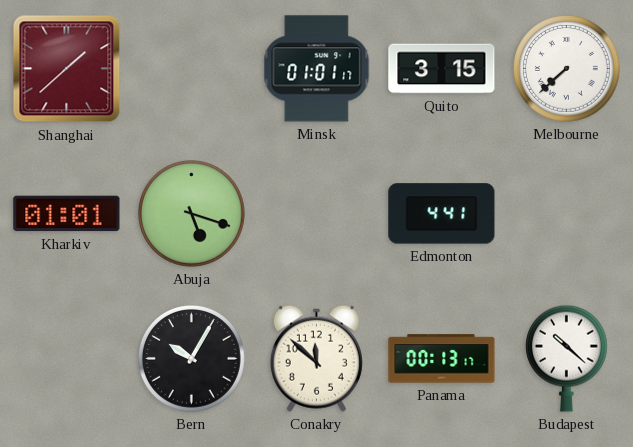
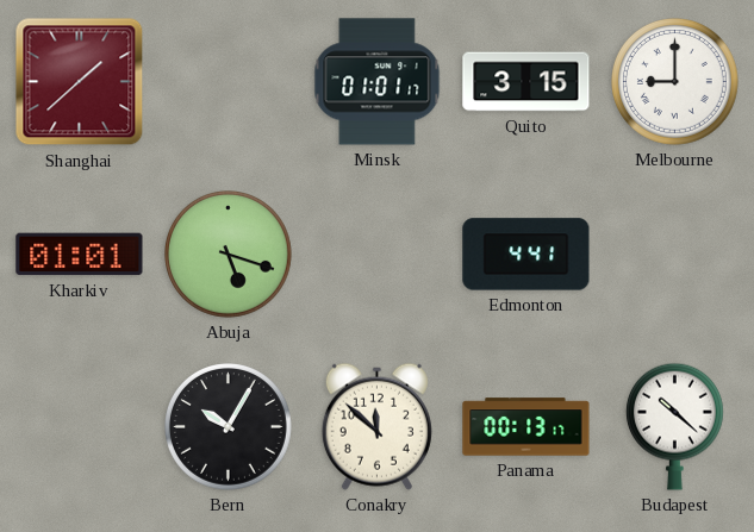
Melbourne: 7:38 -> 9:00 (675, 82)
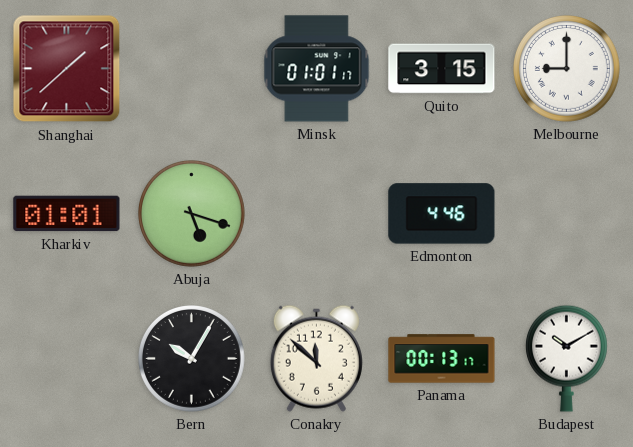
Edmonton: 4:41 -> 4:46 (442, 214)
Budapest: 10:22 -> 10:10 (566, 358)
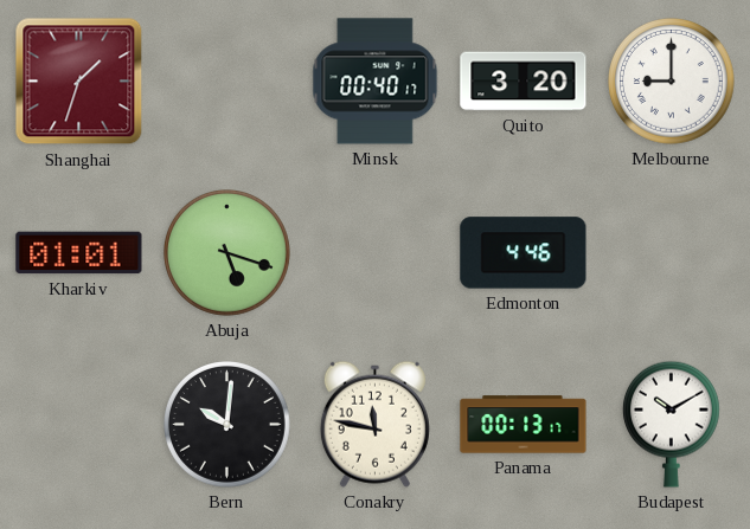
Shanghai: 1:38 -> 1:33 (79, 82)
Minsk: 01:01 -> 00:40 (376, 82)
Quito: 3:15 -> 3:20 (524, 82)
Bern: 10:05 -> 10:01 (227, 425)
Conakry: 11:52 -> 11:47 (374, 424)
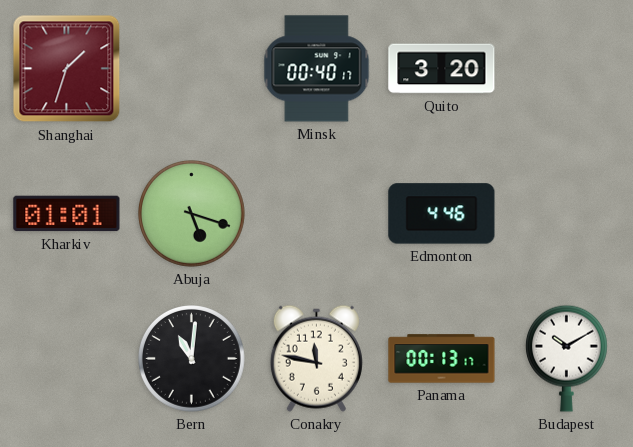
Melbourne: 9:00 -> none (672, 82)
Bern: 10:01 -> 11:01 (192, 359)
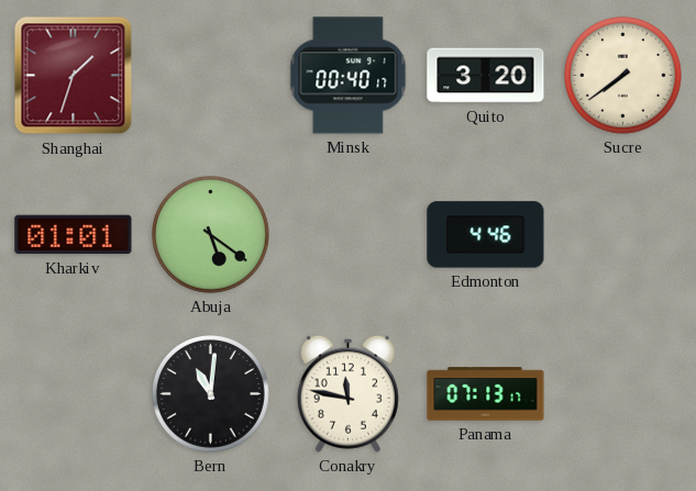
Sucre: none -> 7:39 (623, 76)
Abuja: 5:18 -> 5:21 (211, 235)
Panama: 00:13 -> 07:13 (486, 394)
Budapest: 10:10 -> none (566, 358)
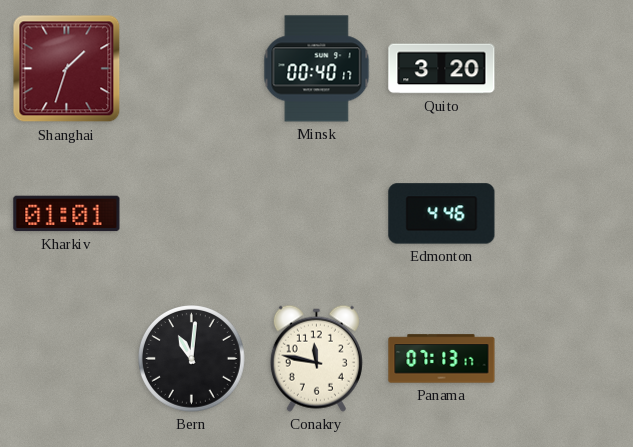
Sucre: 7:39 -> none (623, 76)
Abuja: 5:21 -> none (211, 235)
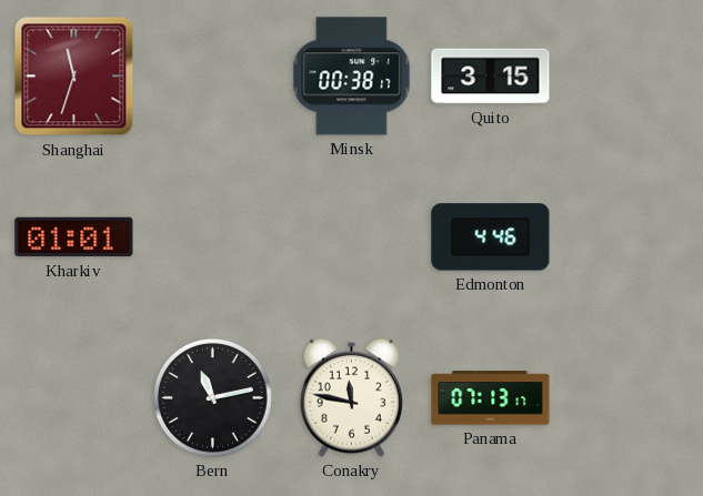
Shanghai: 1:33 -> 11:33 (74, 77)
Minsk: 00:40 -> 00:38 (352, 77)
Quito: 3:20 -> 3:15 (491, 77)
Bern: 11:01 -> 11:13 (213, 398)
